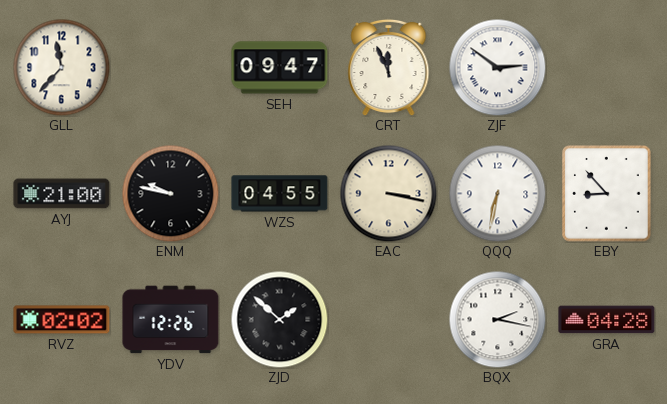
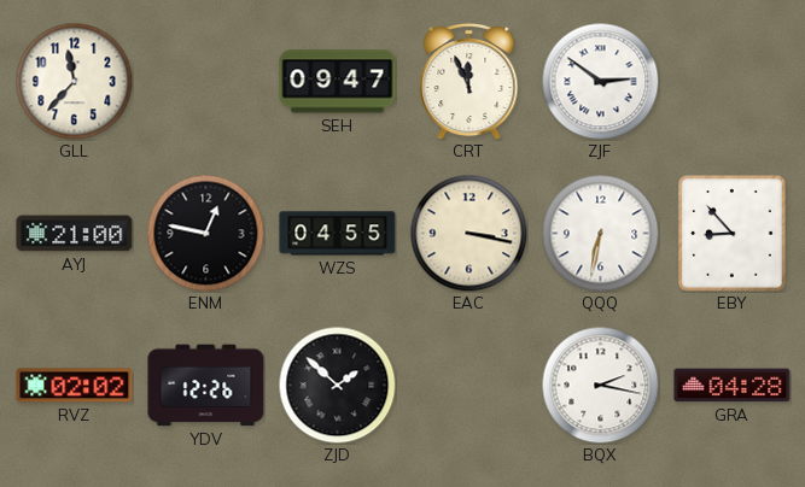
ENM: 9:47 -> 12:47 (205, 233)
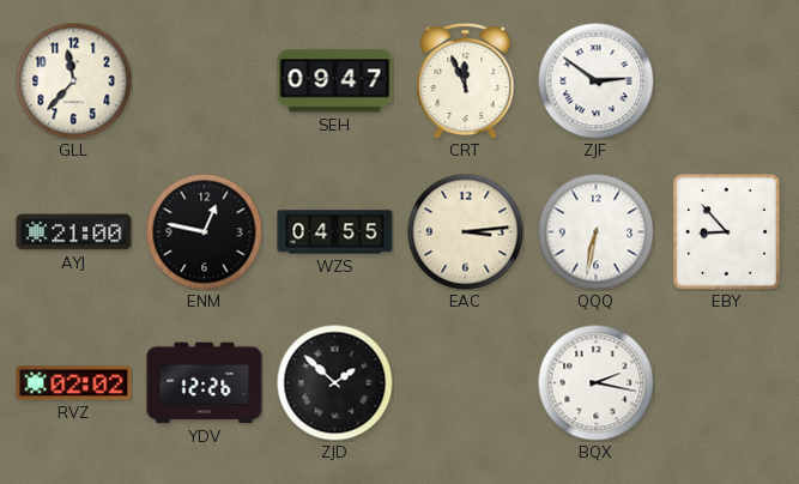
EAC: 3:17 -> 3:14 (465, 231)
GRA: 04:28 -> none (733, 386)
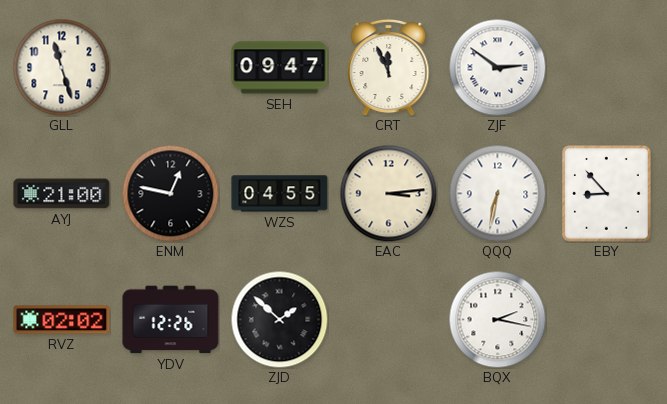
GLL: 11:37 -> 11:27 (61, 67)
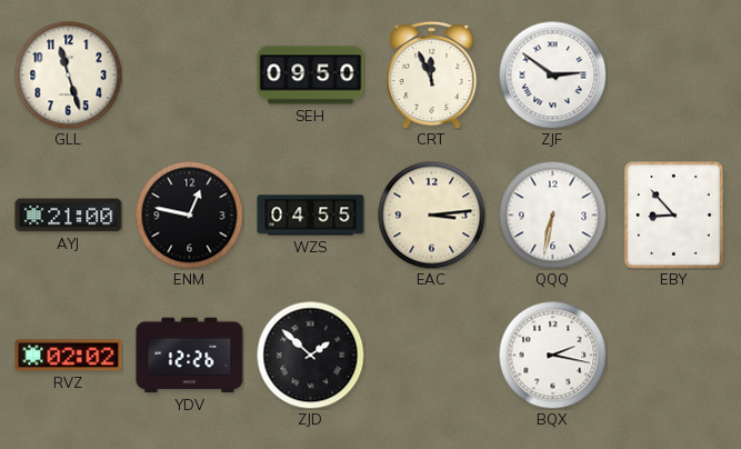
SEH: 09:47 -> 09:50 (311, 76)
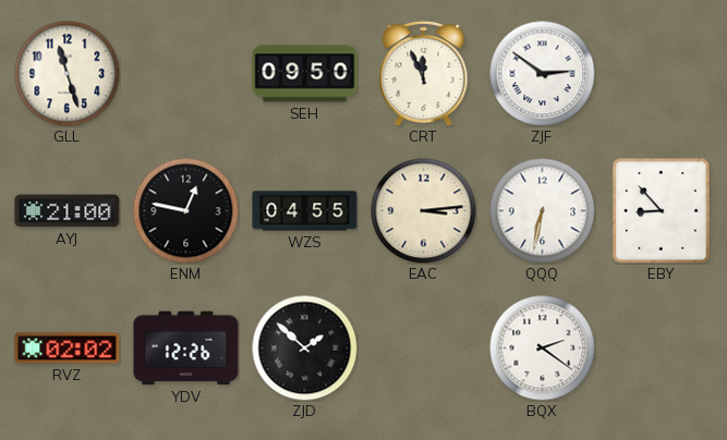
BQX: 2:17 -> 2:21 (542, 347)
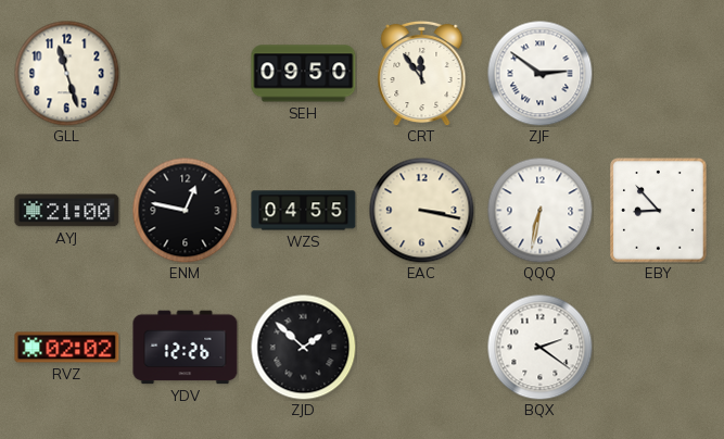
CRT: 11:56 -> 11:54 (422, 73)
EAC: 3:14 -> 3:17 (421, 210)
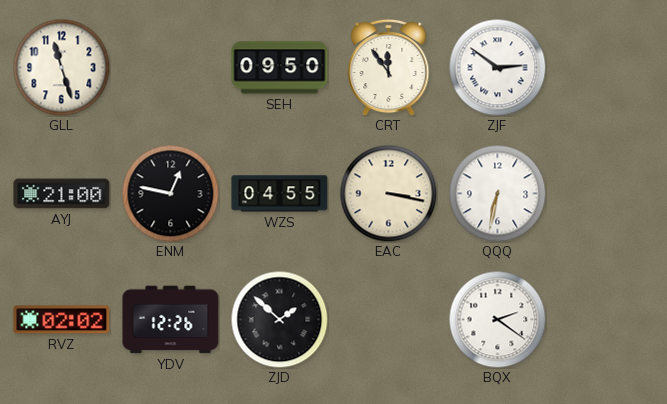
EBY: 8:53 -> none (659, 211)
